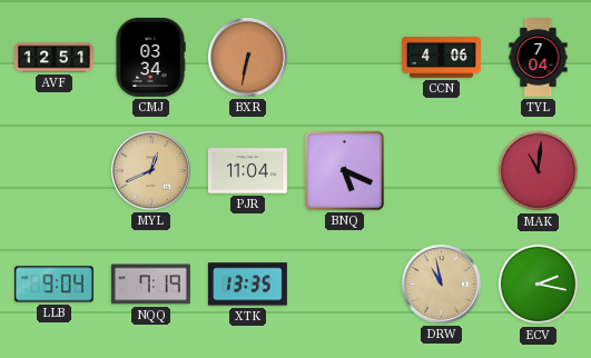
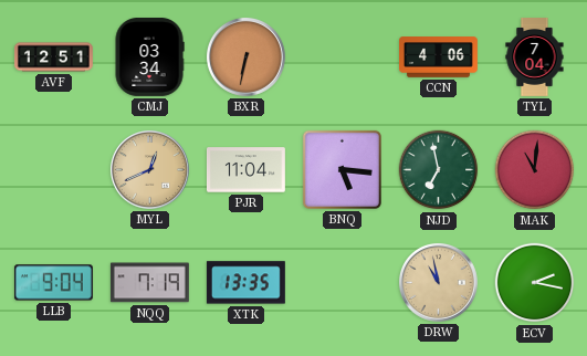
BNQ: 5:19 -> 5:16 (342, 169)
NJD: none -> 6:58 (439, 170)
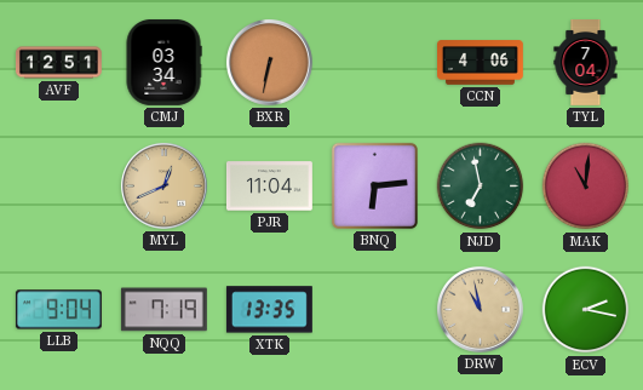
BNQ: 5:16 -> 6:14 (374, 185)
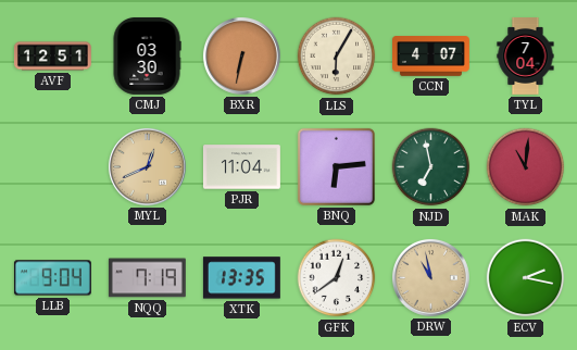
CMJ: 03:34 -> 03:30 (147, 55)
LLS: none -> 6:05 (337, 57)
CCN: 4:06 -> 4:07 (431, 57)
GFK: none -> 12:39 (337, 278)
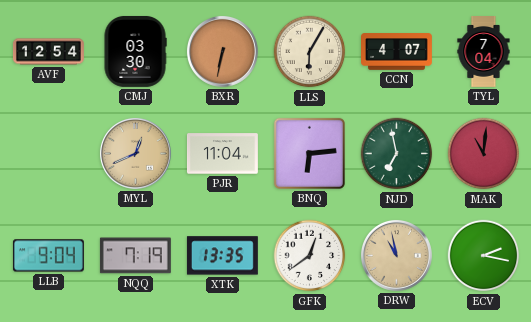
AVF: 12:51 -> 12:54 (48, 52)
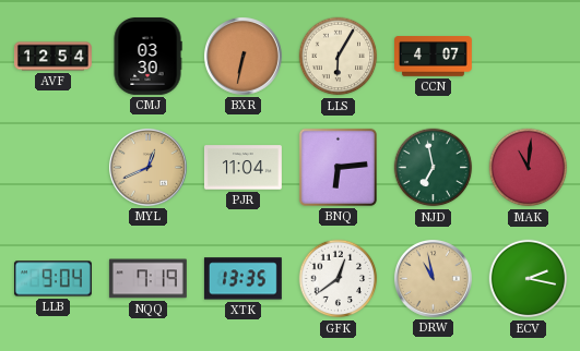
TYL: 7:04 -> none (484, 52)
